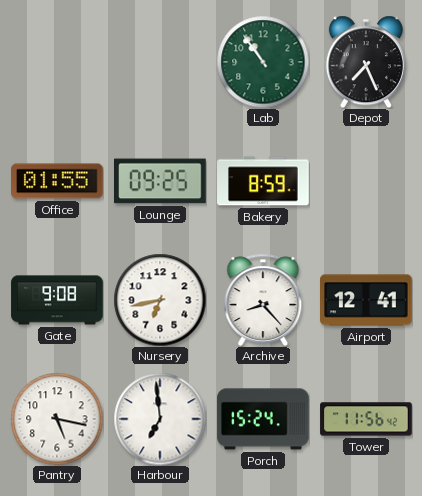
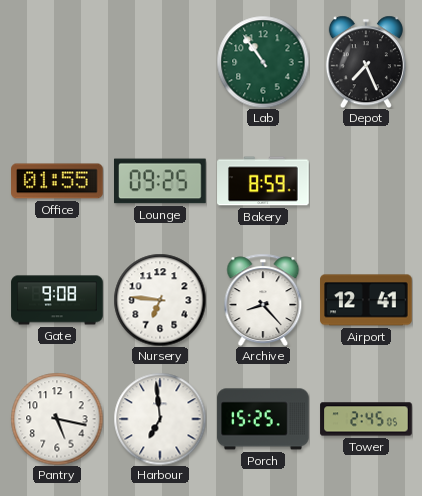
Nursery: 6:43 -> 6:46 (160, 300)
Porch: 15:24 -> 15:25 (263, 419)
Tower: 11:56 -> 2:45 (366, 419)
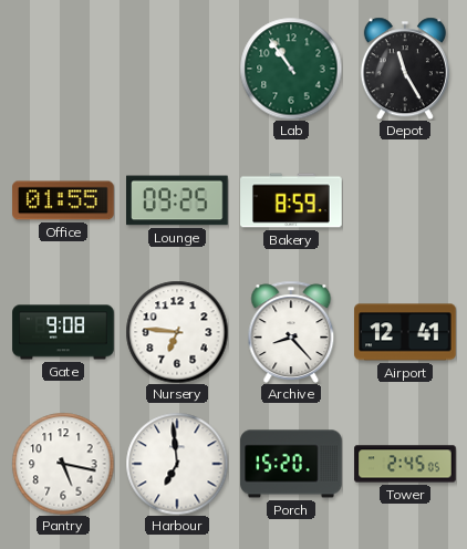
Depot: 7:26 -> 11:25 (405, 69)
Porch: 15:25 -> 15:20 (291, 464)
